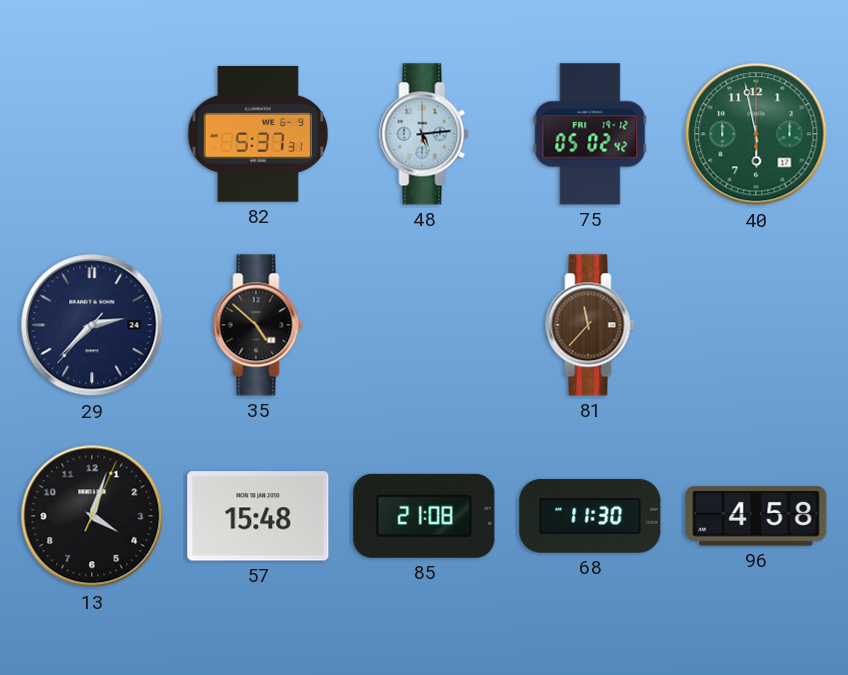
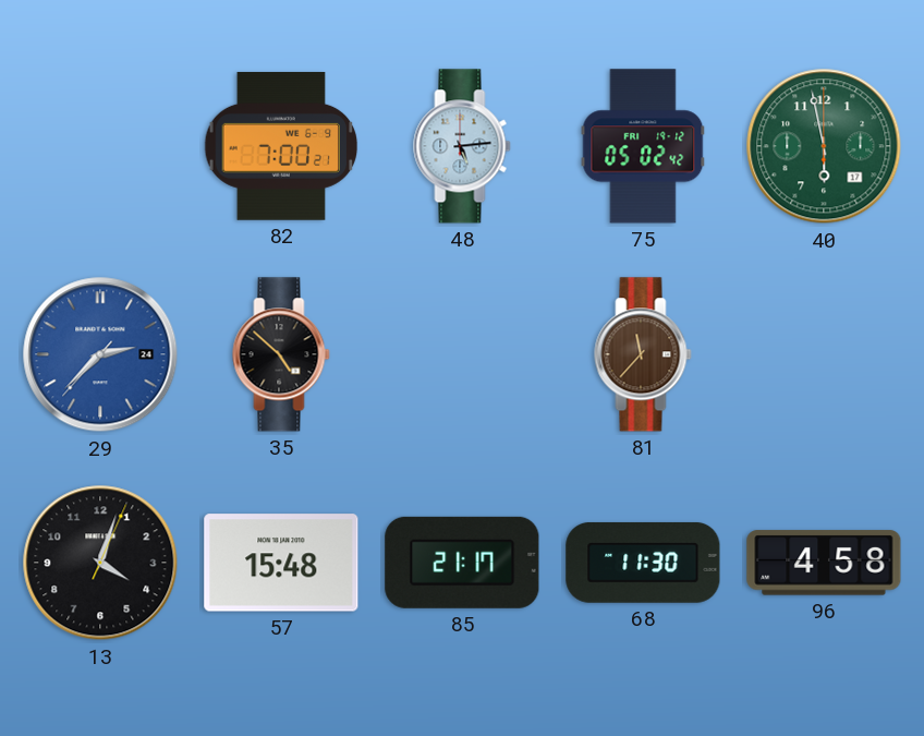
82: 5:37 -> 7:00 (281, 146)
29 dial: navy -> blue (100, 354)
85: 21:08 -> 21:17 (462, 563)
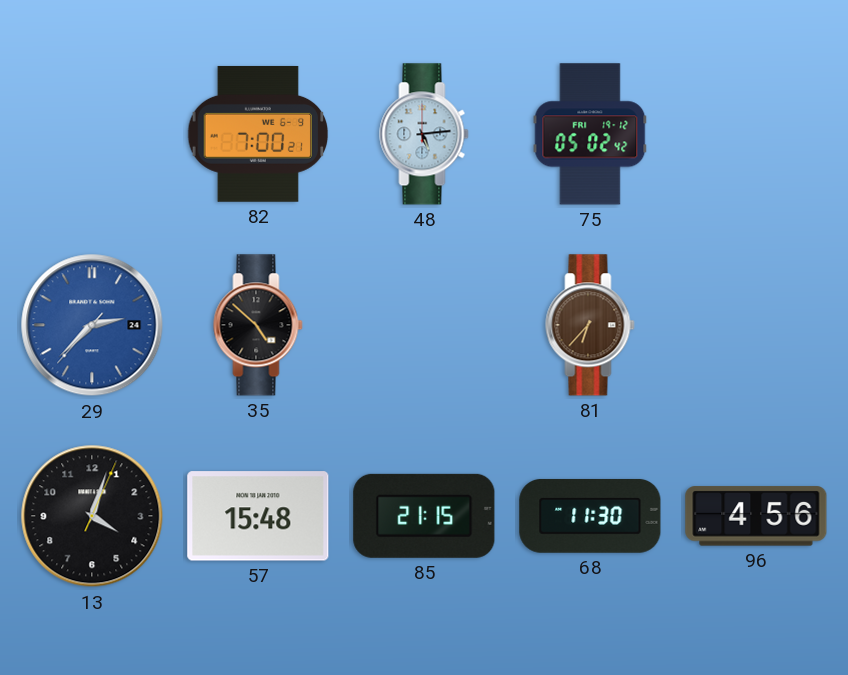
40: 5:58 -> none (824, 146)
81: 11:37 -> 6:37 (590, 325)
85: 21:17 -> 21:15 (424, 516)
96: 4:58 -> 4:56 (756, 516)
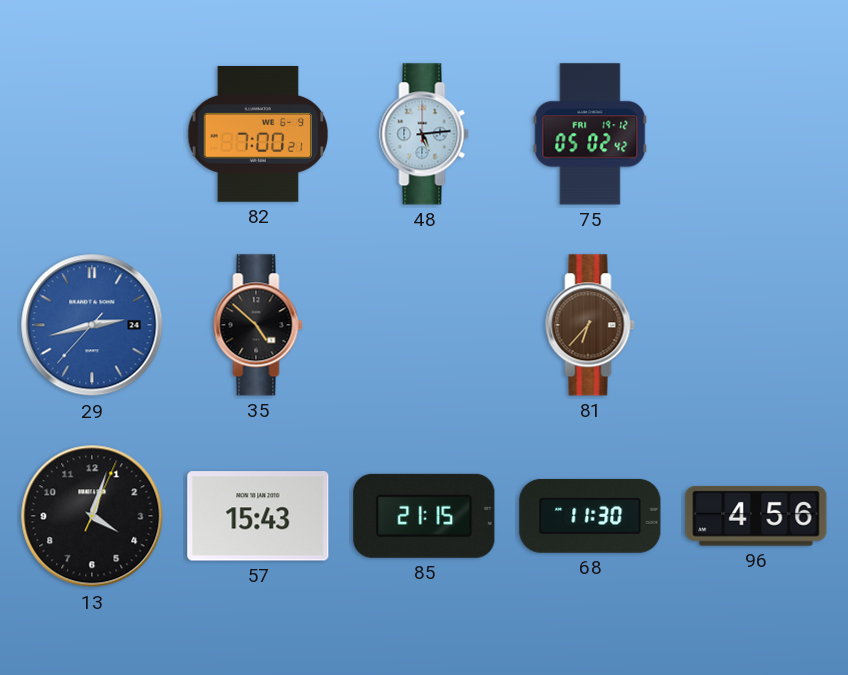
29: 2:37 -> 2:42 (92, 325)
57: 15:48 -> 15:43 (258, 516)
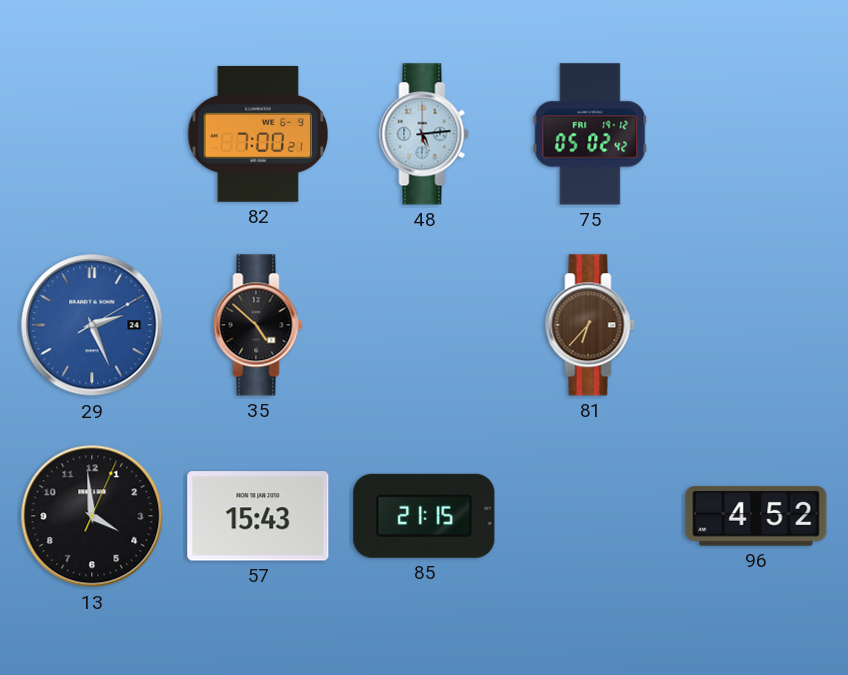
29: 2:42 -> 2:26 (92, 325)
13: 4:03 -> 3:59 (92, 516)
68: 11:30 -> none (590, 516)
96: 4:56 -> 4:52 (756, 516)
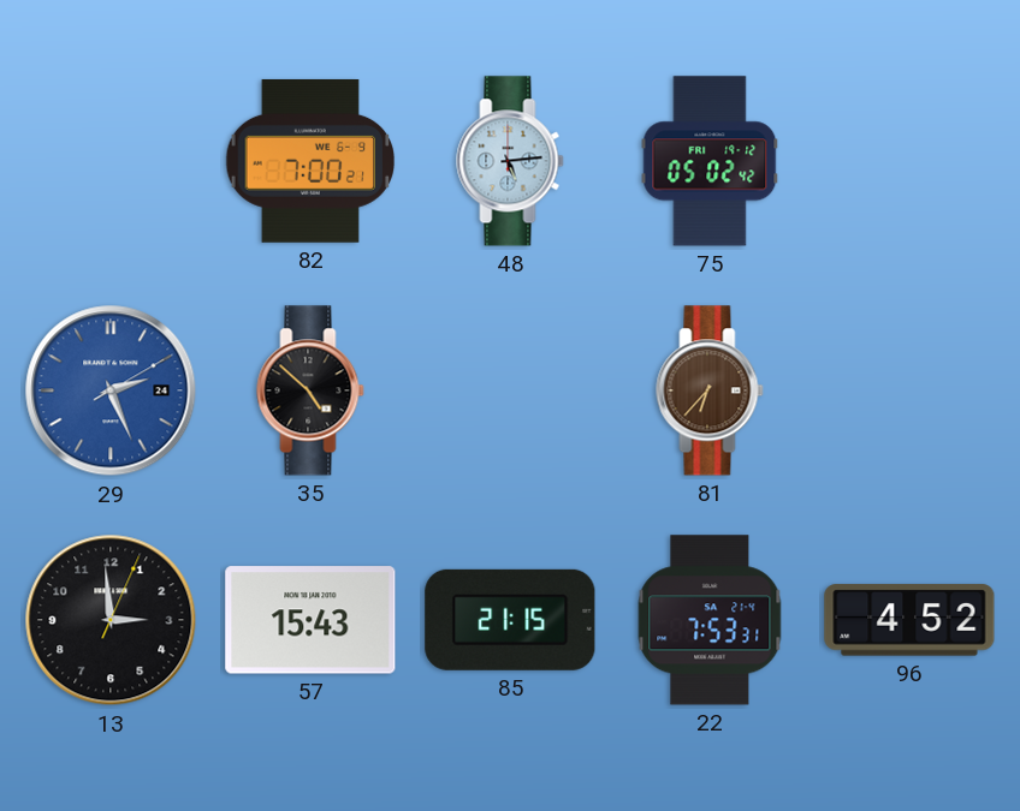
13: 3:59 -> 2:59 (111, 620)
22: none -> 7:53 (710, 620)
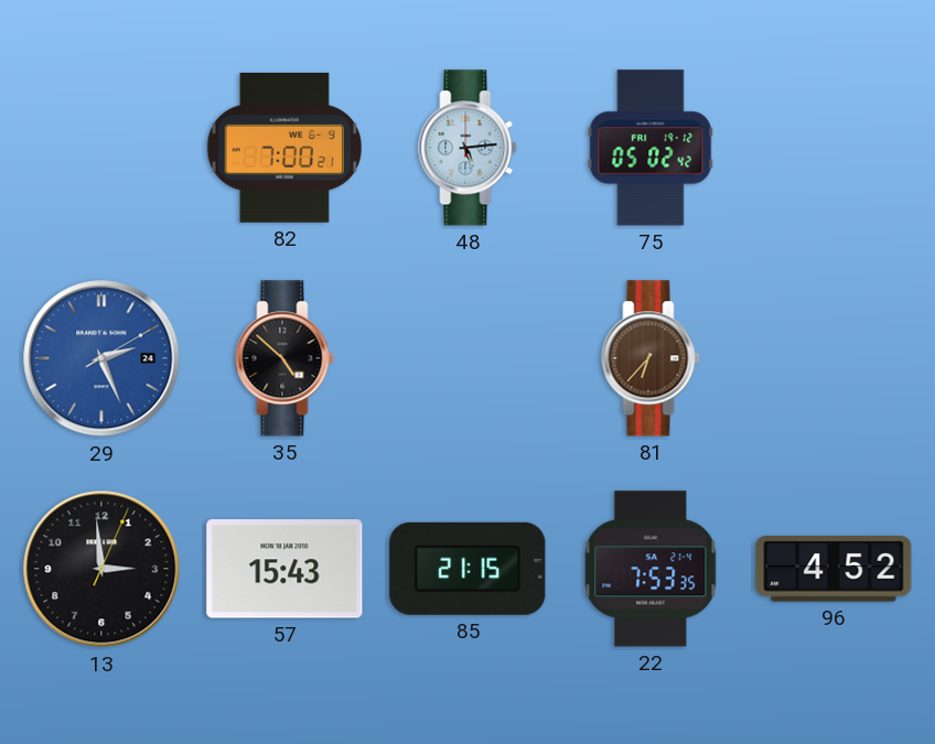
22: 7:53:31 -> 7:53:35 (651, 569)
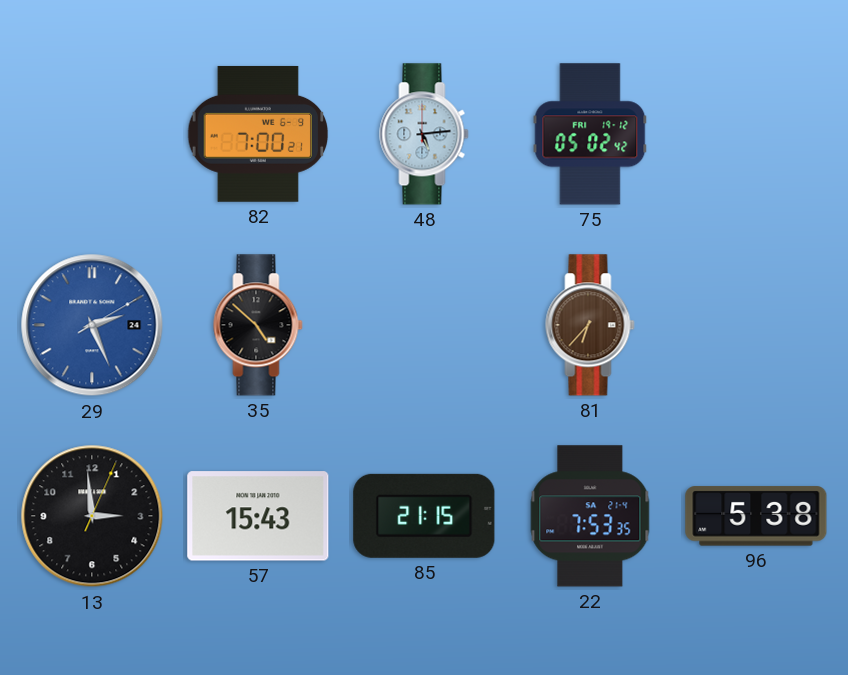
96: 4:52 -> 5:38 (756, 516)
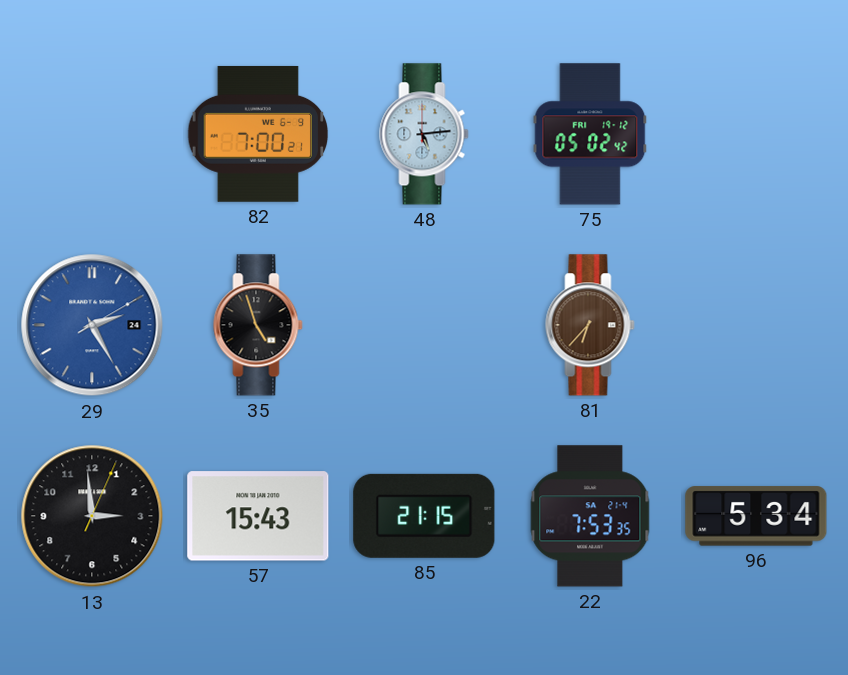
29: 2:26 -> 2:25 (92, 325)
35: 4:52 -> 4:57 (258, 325)
96: 5:38 -> 5:34 (756, 516)
